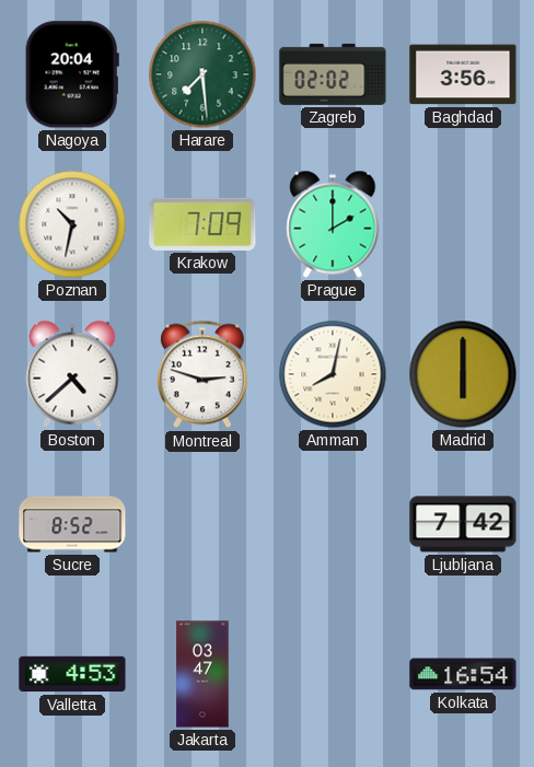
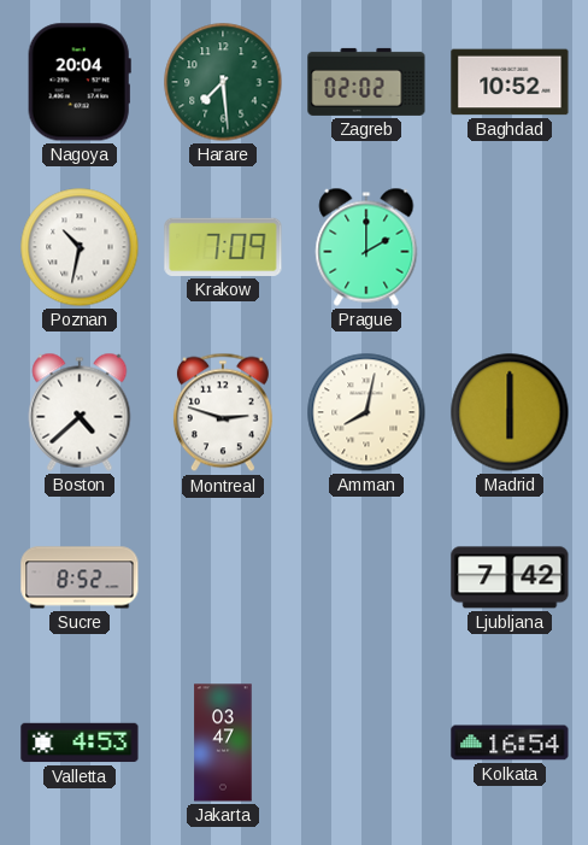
Baghdad: 3:56 -> 10:52 (510, 82)
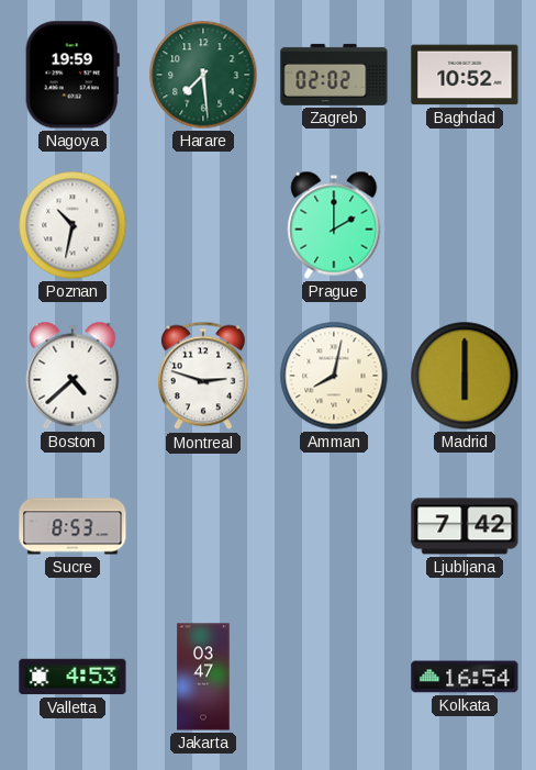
Nagoya: 20:04 -> 19:59 (72, 75)
Krakow: 7:09 -> none (223, 247)
Sucre: 8:52 -> 8:53 (72, 526)
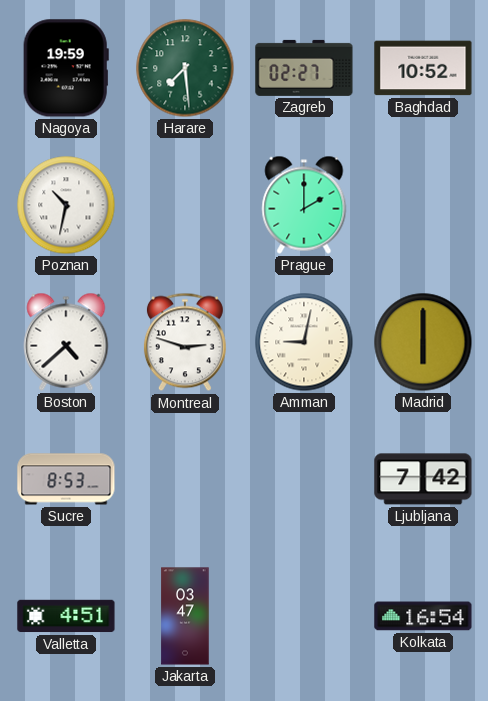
Zagreb: 02:02 -> 02:27 (304, 68)
Amman: 8:02 -> 9:02 (304, 342)
Valletta: 4:53 -> 4:51 (66, 616)
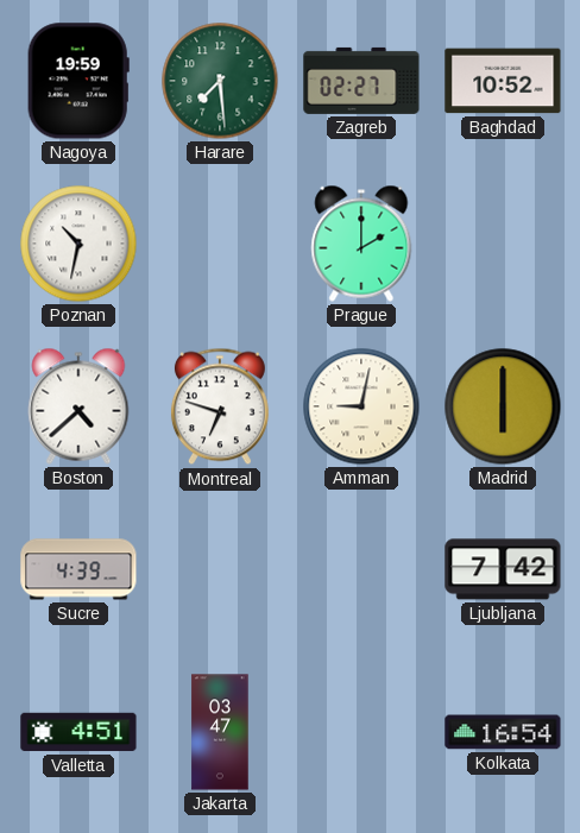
Montreal: 2:48 -> 6:48 (220, 406)
Sucre: 8:53 -> 4:39 (78, 569)
